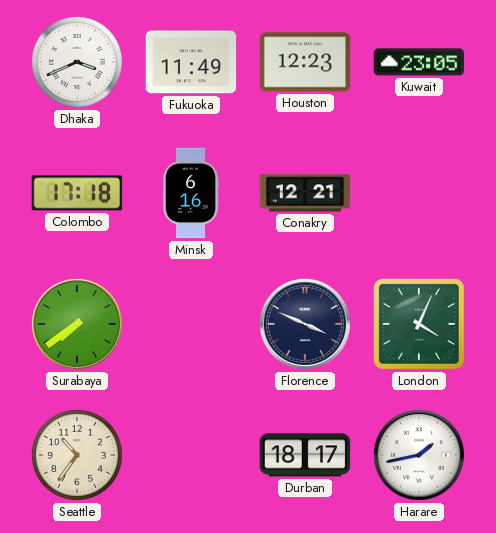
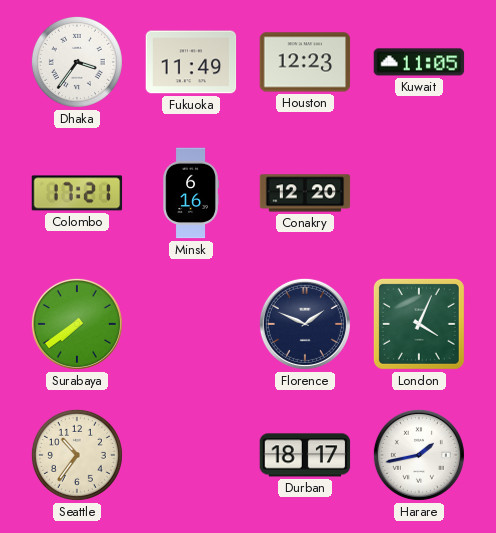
Dhaka: 3:41 -> 3:36 (77, 62)
Kuwait: 23:05 -> 11:05 (419, 62)
Colombo: 17:18 -> 17:21 (77, 193)
Conakry: 12:21 -> 12:20 (305, 193)
Florence: 3:49 -> 1:49 (305, 324)
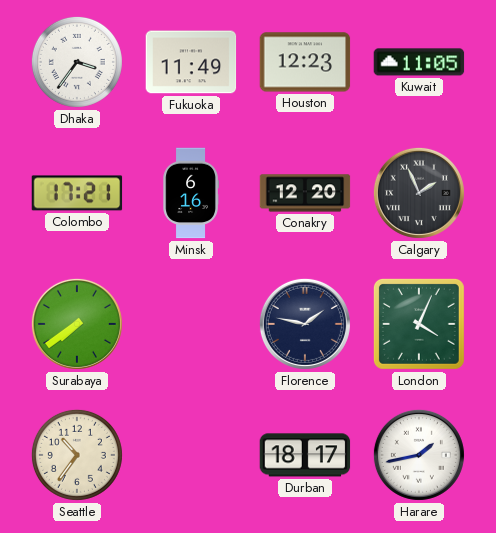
Calgary: none -> 1:56 (419, 193)
Florence: 1:49 -> 1:47 (305, 324)
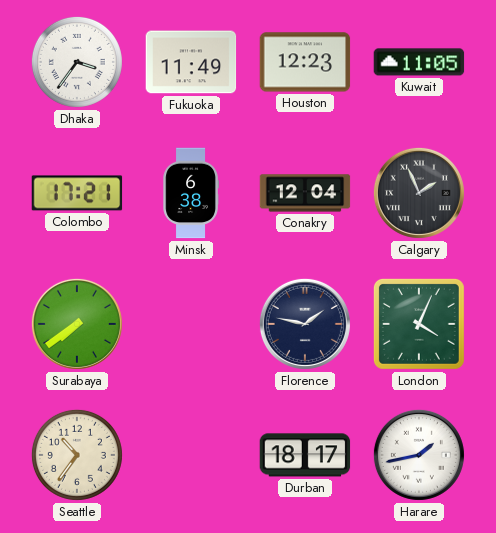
Minsk: 6:16 -> 6:38 (191, 193)
Conakry: 12:20 -> 12:04 (305, 193)
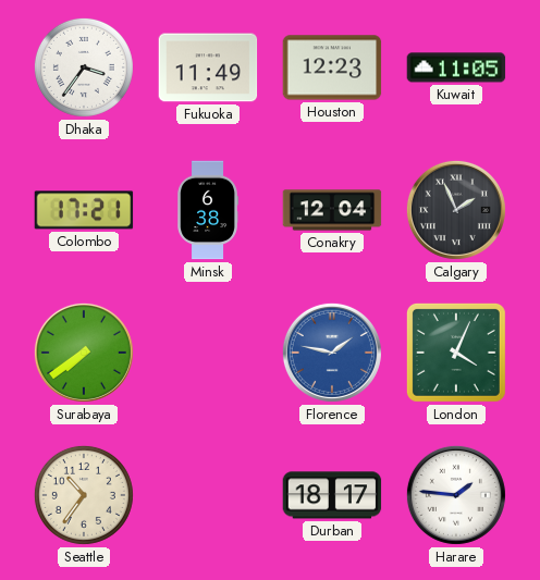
Florence dial: navy -> blue (332, 353)
Harare: 1:43 -> 1:46 (456, 495)
